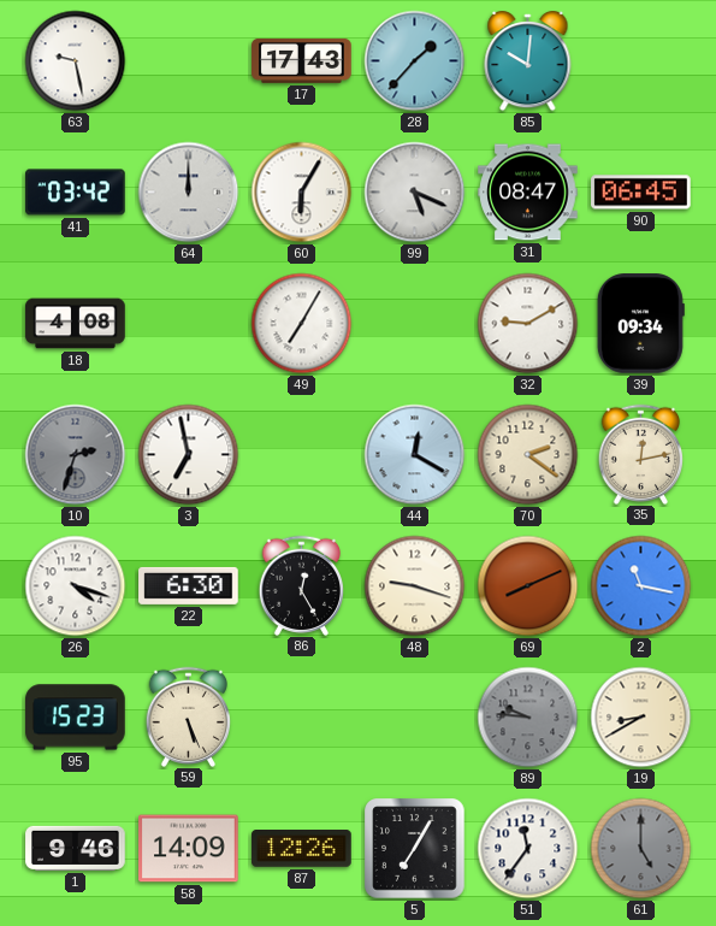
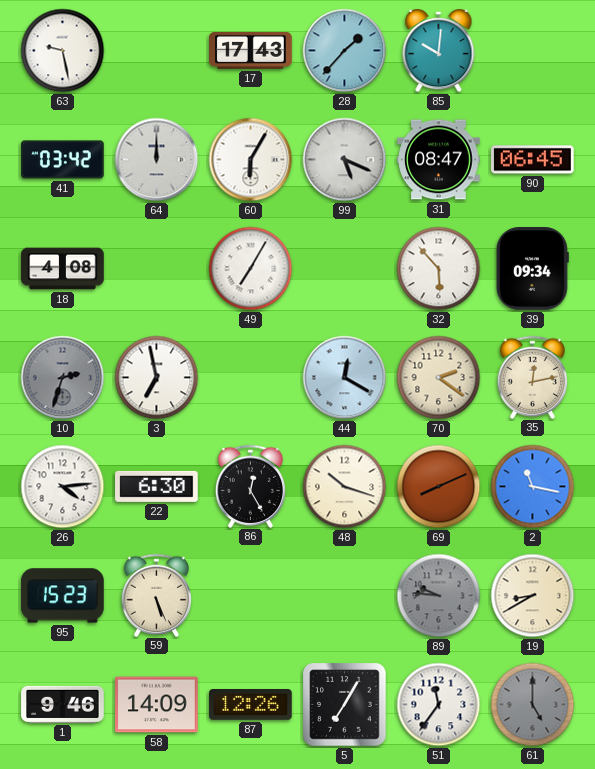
32: 9:10 -> 5:53 (439, 269)
26: 4:18 -> 4:14 (63, 487)
48: 9:18 -> 10:18 (345, 487)
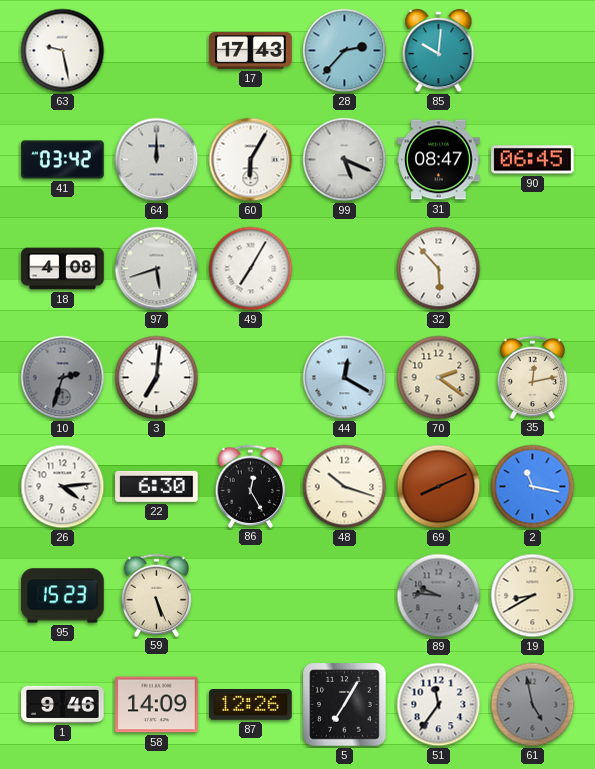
28: 1:37 -> 2:37 (345, 51)
97: none -> 5:42 (157, 269)
39: 09:34 -> none (532, 269)
3: 6:58 -> 7:01 (157, 378)
61: 5:00 -> 4:58 (533, 705)
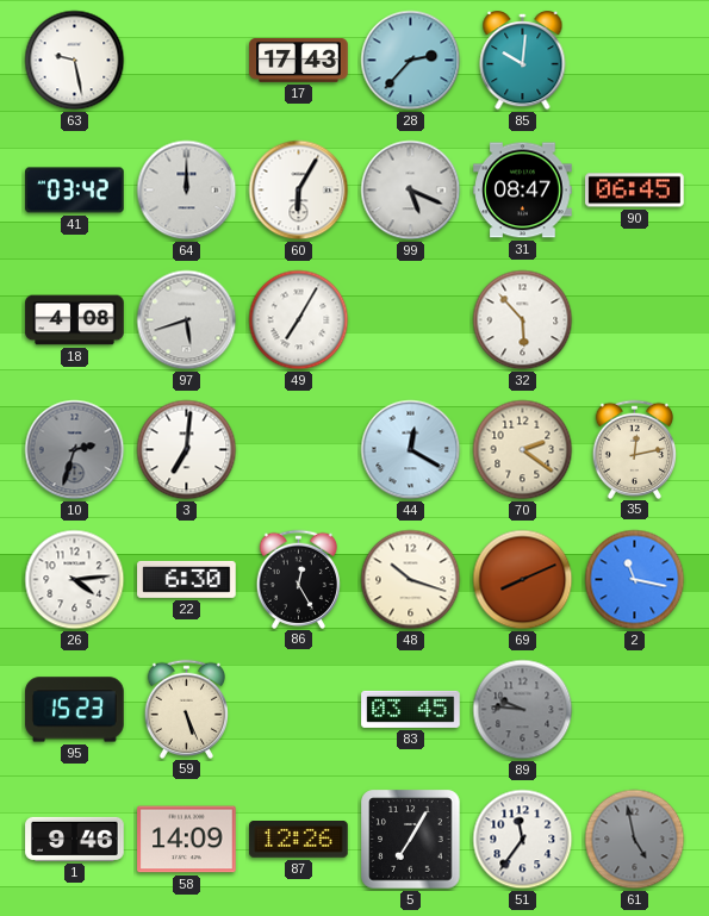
83: none -> 03:45 (411, 709)
19: 8:40 -> none (533, 596)
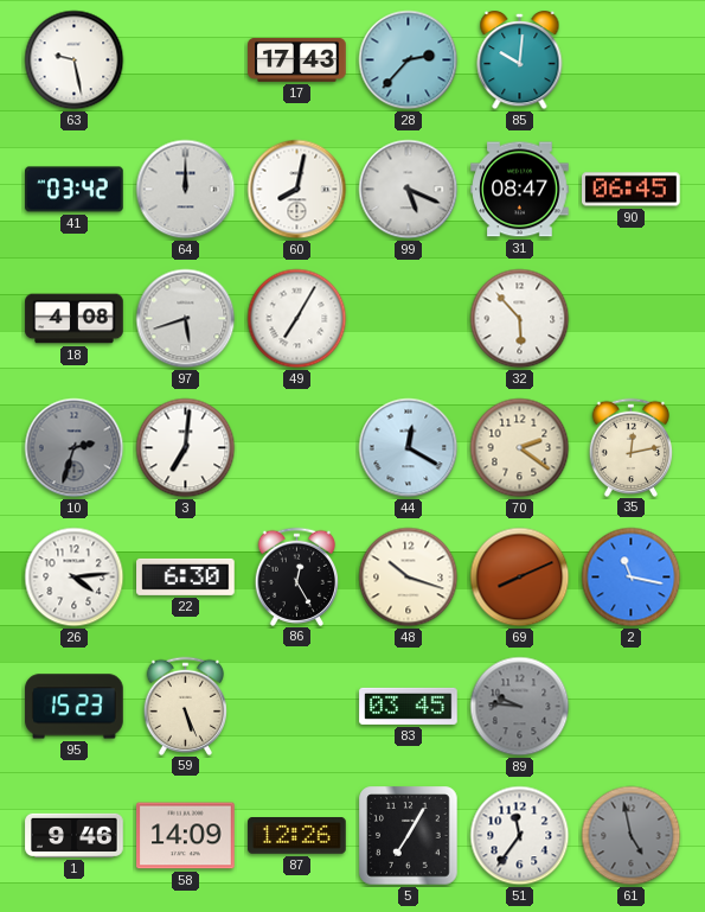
60: 6:05 -> 8:02 (297, 190)
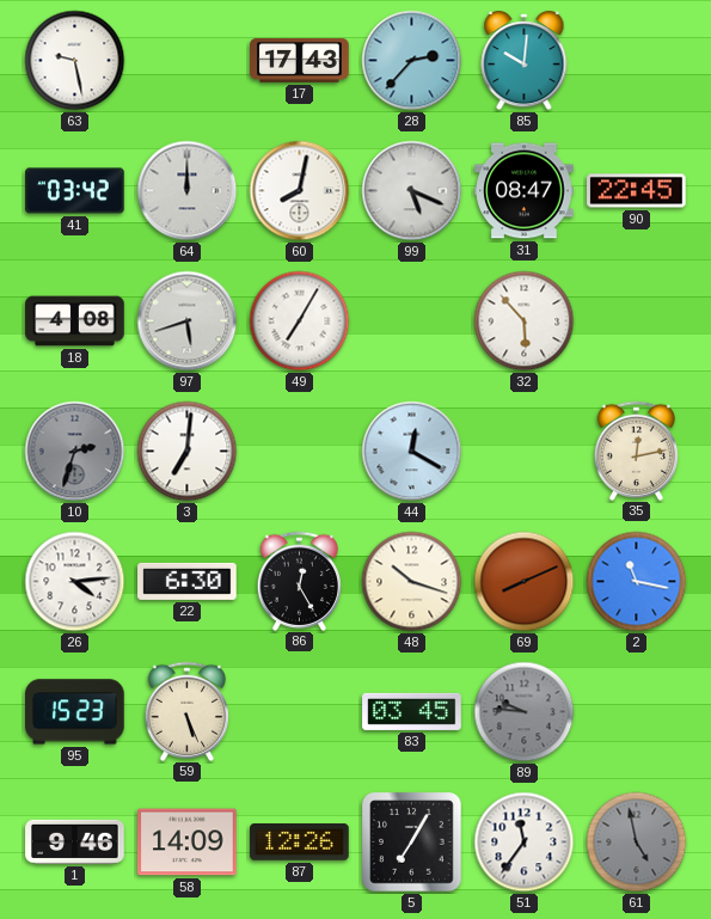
90: 06:45 -> 22:45 (637, 191)
70: 2:21 -> none (520, 448)
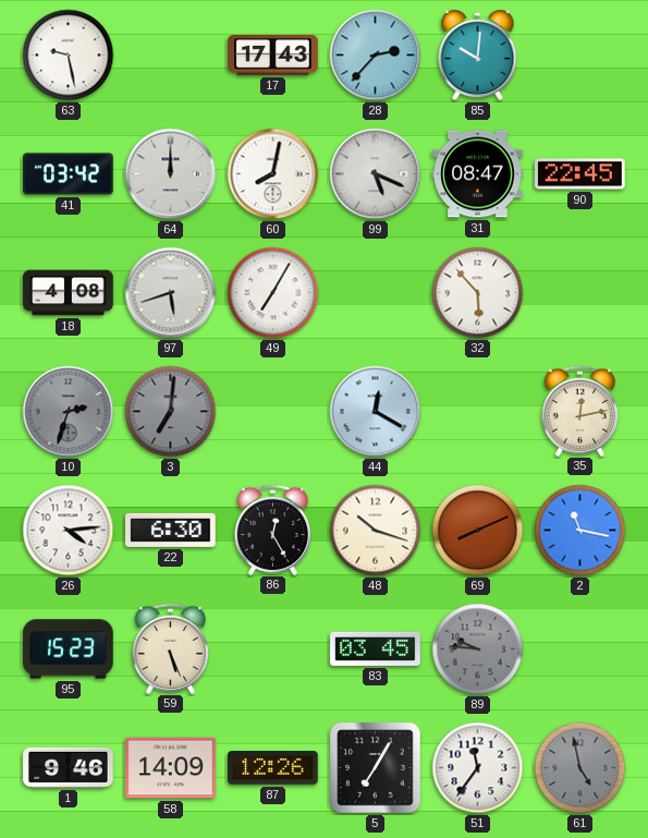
3 dial: white -> grey (171, 412)
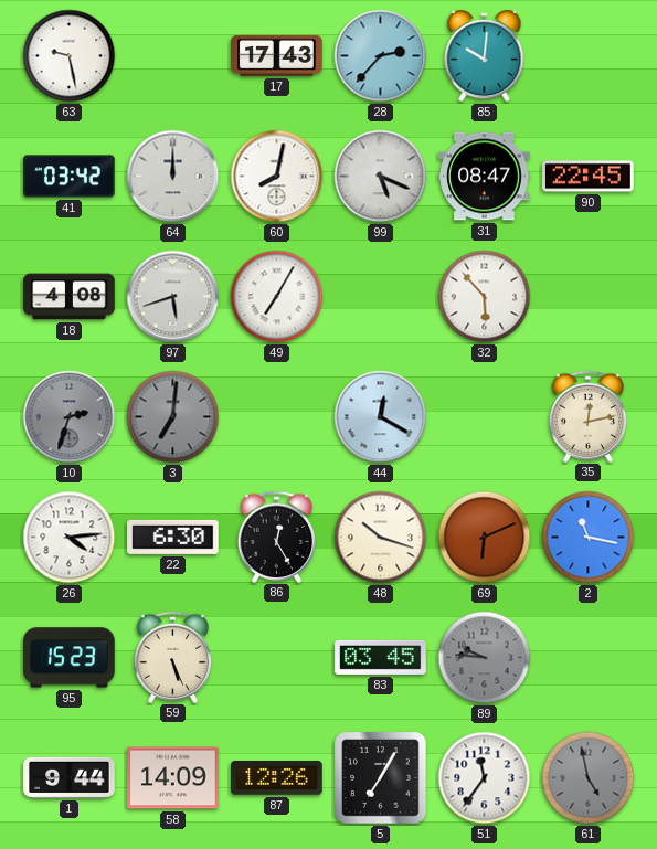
69: 8:11 -> 6:11 (485, 538)
1: 9:46 -> 9:44 (70, 777)
